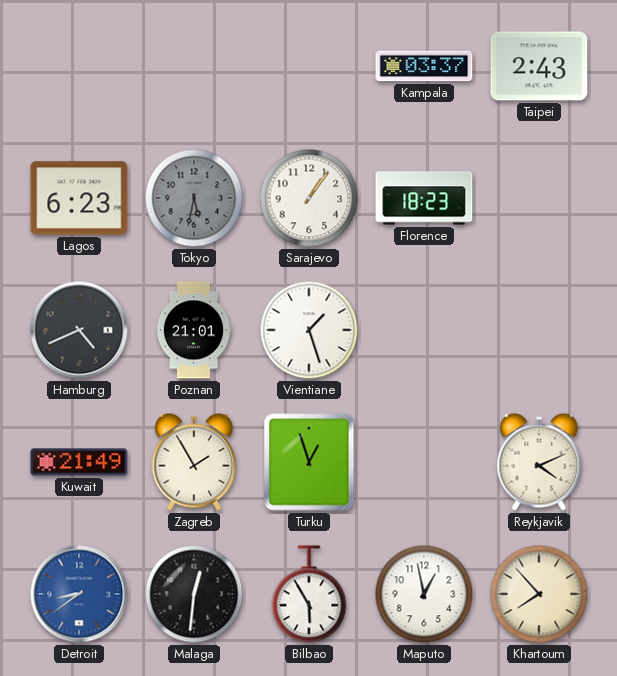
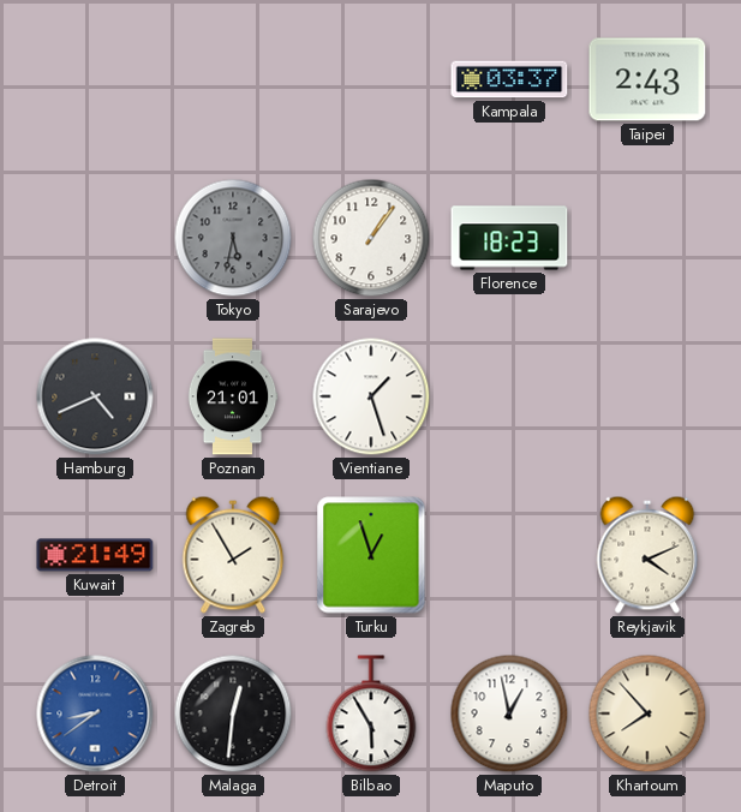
Lagos: 6:23 -> none (79, 198)
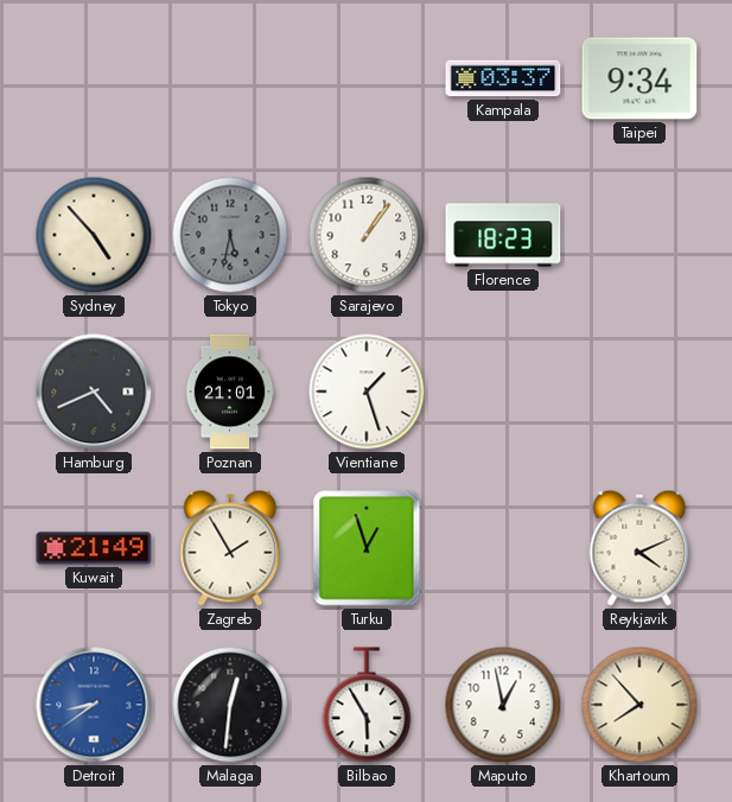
Taipei: 2:43 -> 9:34 (639, 78)
Sydney: none -> 4:53 (94, 235)
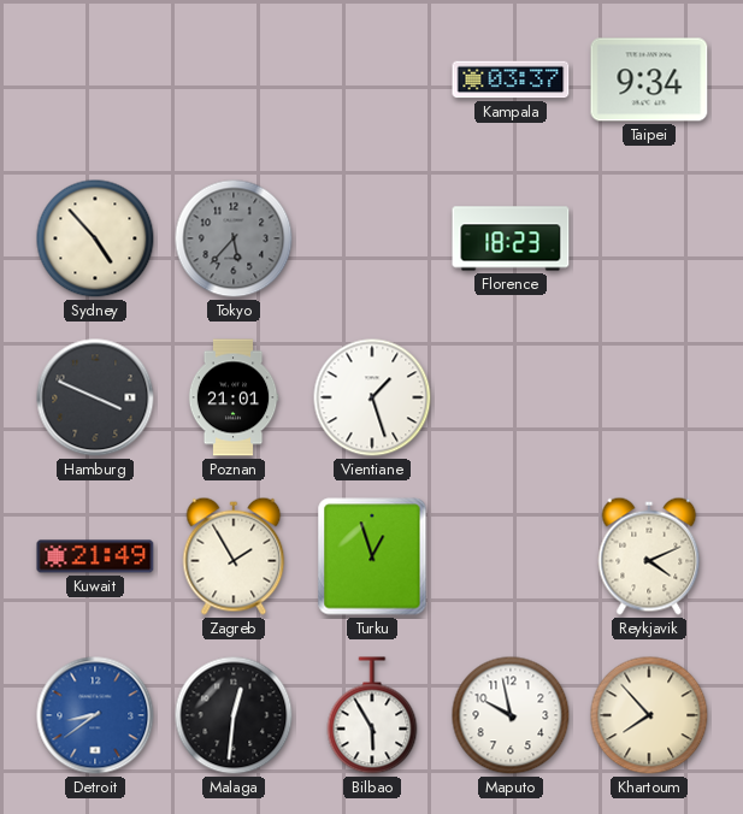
Tokyo: 5:32 -> 5:37 (234, 238)
Sarajevo: 1:06 -> none (367, 235)
Hamburg: 4:41 -> 3:49 (95, 397)
Maputo: 12:58 -> 9:58 (511, 715)
